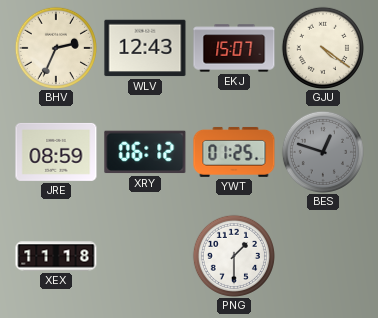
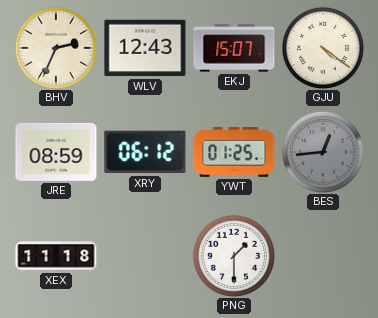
BES: 12:48 -> 12:44 (323, 152)
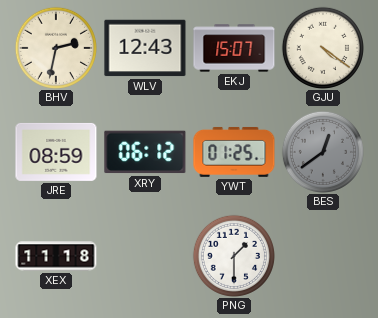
BHV: 2:34 -> 2:32 (56, 48)
BES: 12:44 -> 12:39 (323, 152)
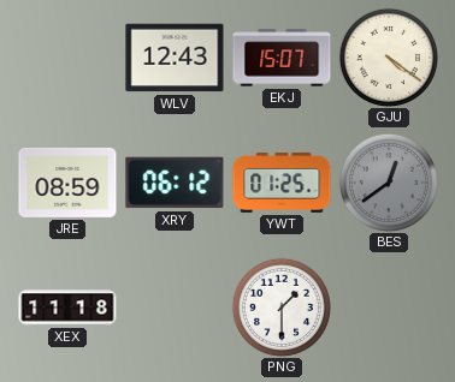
BHV: 2:32 -> none (56, 48)
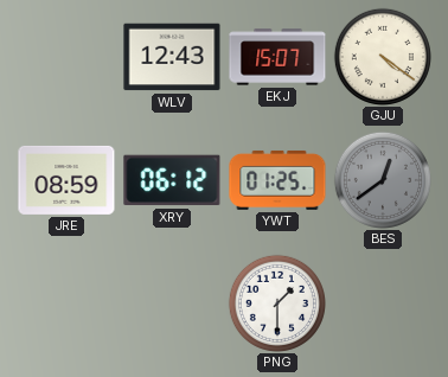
XEX: 11:18 -> none (67, 308)
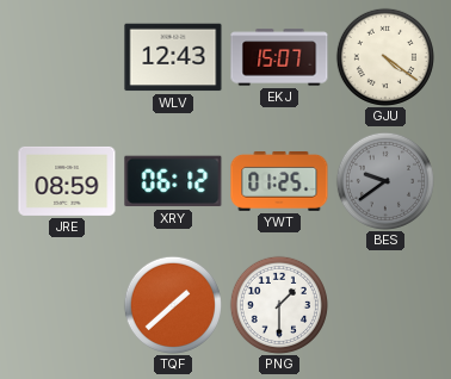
BES: 12:39 -> 9:39 (385, 181)
TQF: none -> 1:38 (173, 305)
